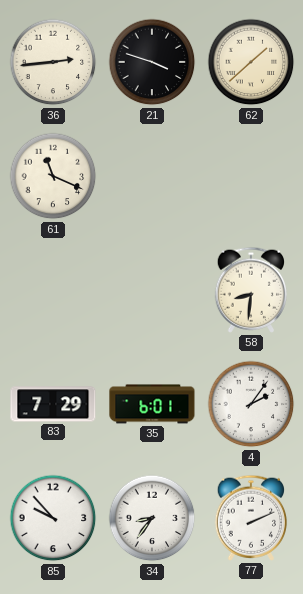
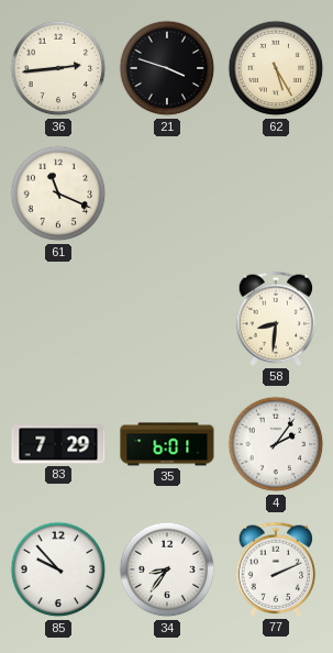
62: 1:38 -> 5:25 (276, 68)
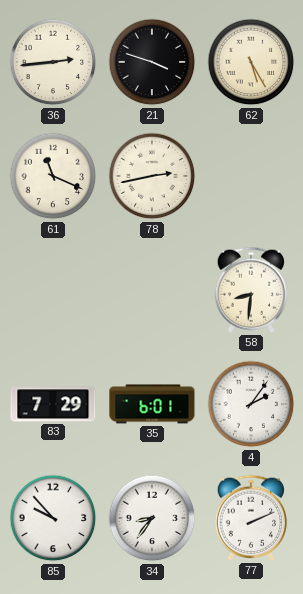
78: none -> 2:43 (152, 176)
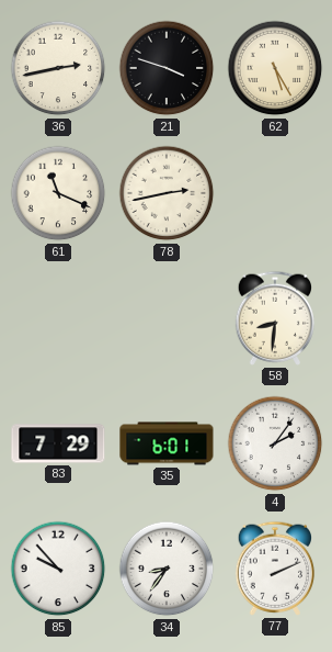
36: 2:44 -> 2:43 (58, 68)
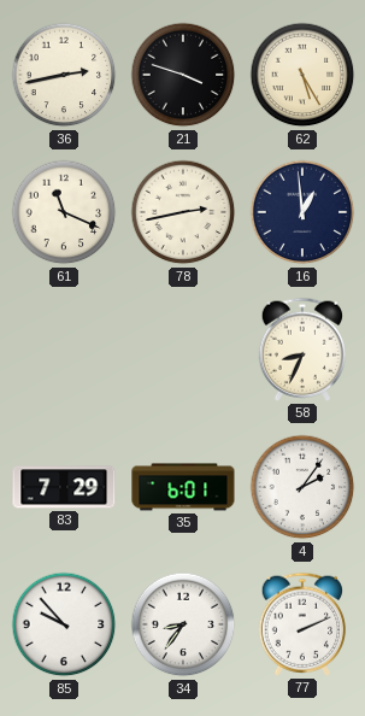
16: none -> 12:59 (302, 212)
58: 8:31 -> 8:34 (302, 350)
